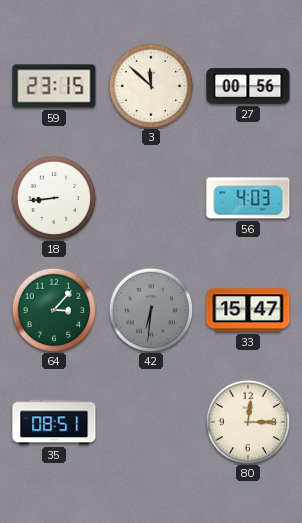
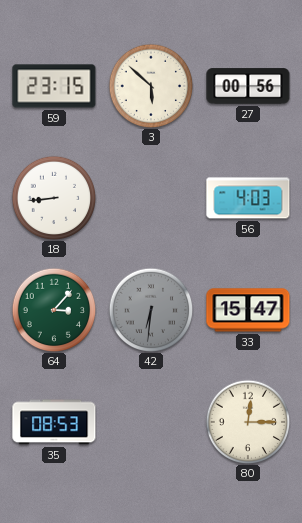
3: 11:52 -> 5:52 (151, 86)
35: 08:51 -> 08:53 (54, 422)
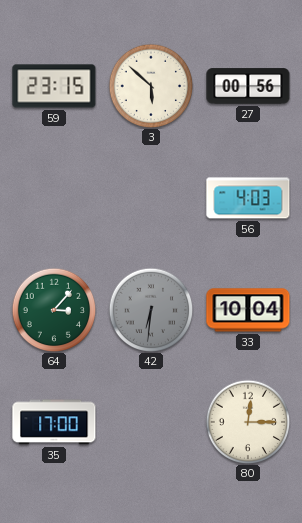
18: 8:44 -> none (54, 198)
33: 15:47 -> 10:04 (248, 310)
35: 08:53 -> 17:00 (54, 422)
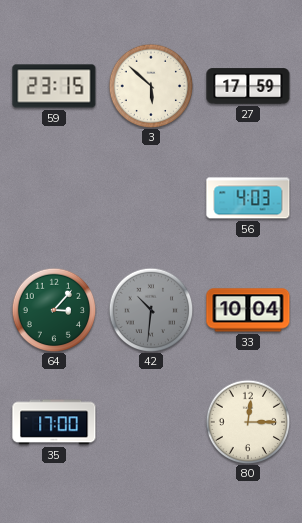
27: 00:56 -> 17:59 (248, 86)
42: 6:31 -> 10:31 (151, 310)
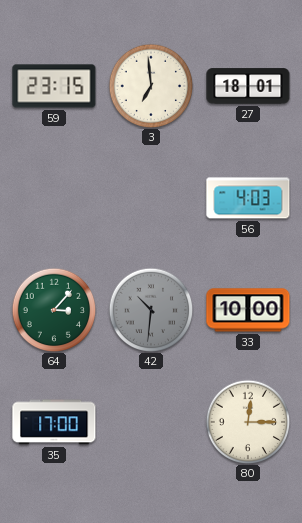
3: 5:52 -> 6:59 (151, 86)
27: 17:59 -> 18:01 (248, 86)
33: 10:04 -> 10:00 (248, 310)
